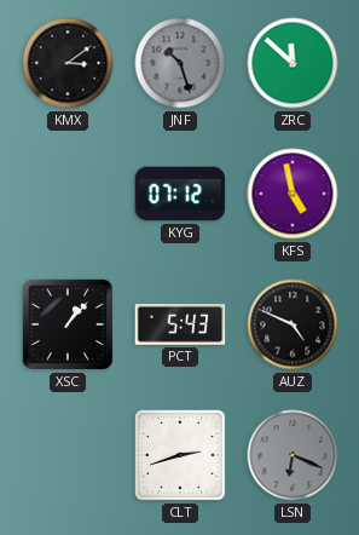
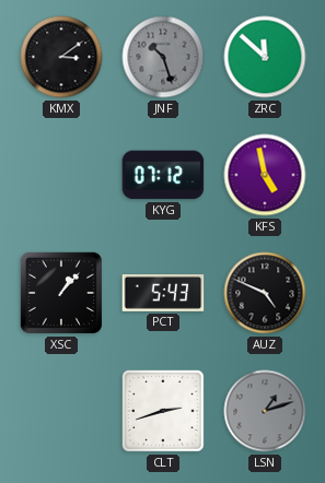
LSN: 6:19 -> 1:12 (265, 411)
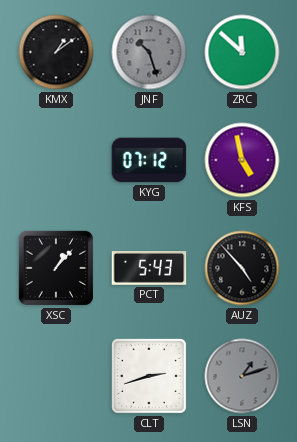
KMX: 3:09 -> 1:09 (56, 52)
AUZ: 4:49 -> 4:53 (242, 268)
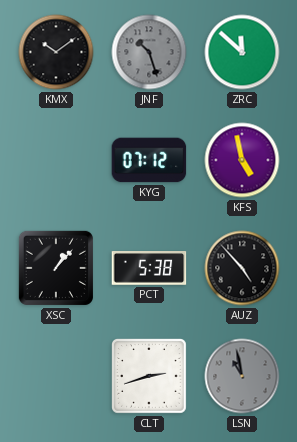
KMX: 1:09 -> 10:09 (56, 52)
PCT: 5:43 -> 5:38 (149, 269)
LSN: 1:12 -> 10:58 (242, 376)
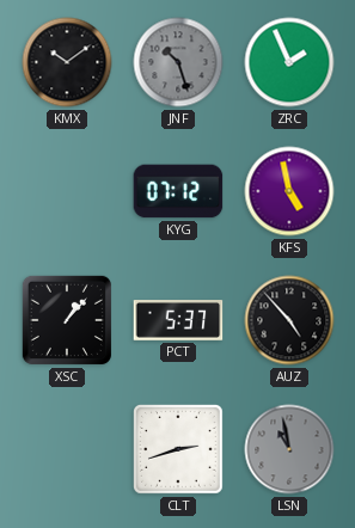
ZRC: 11:52 -> 1:56 (289, 62)
PCT: 5:38 -> 5:37 (178, 321)
